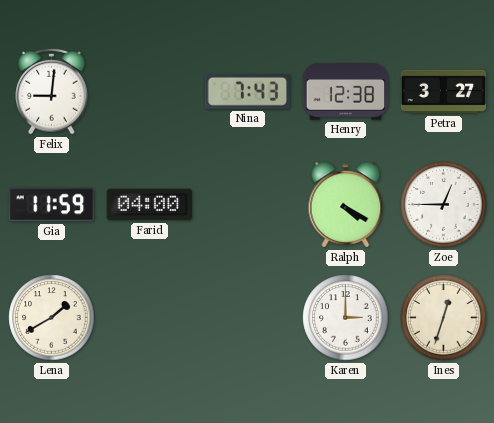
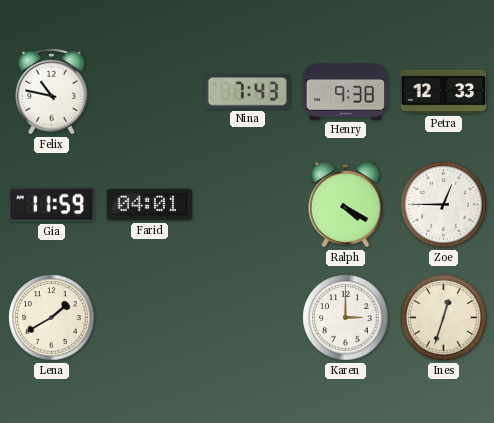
Felix: 9:01 -> 10:47 (52, 91)
Henry: 12:38 -> 9:38 (346, 92)
Petra: 3:27 -> 12:33 (444, 92)
Farid: 04:00 -> 04:01 (150, 205)
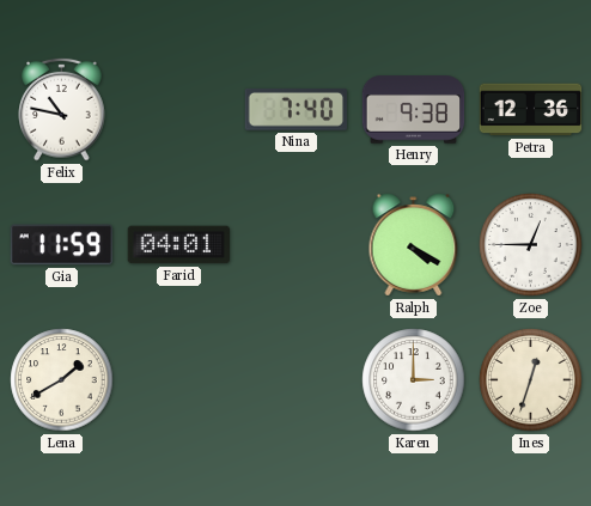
Nina: 7:43 -> 7:40 (295, 109)
Petra: 12:33 -> 12:36 (531, 110)
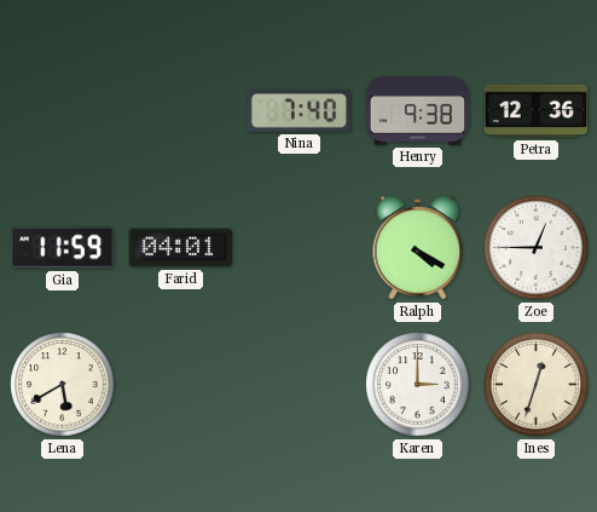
Felix: 10:47 -> none (62, 109)
Lena: 1:40 -> 5:40 (63, 385)
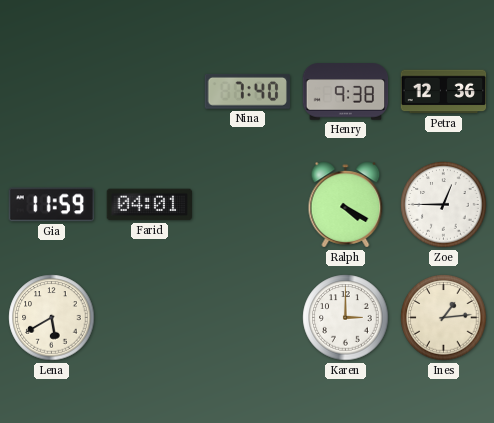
Ines: 12:33 -> 1:14 (444, 318)
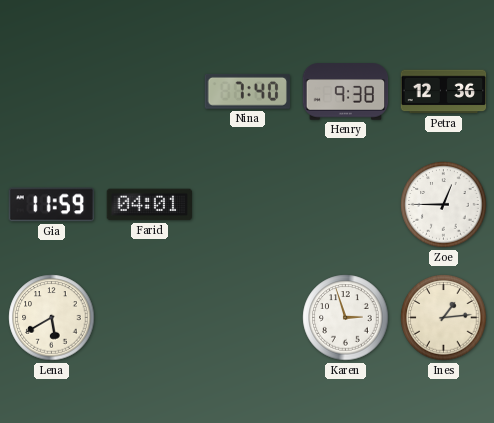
Ralph: 4:20 -> none (346, 205)
Karen: 3:00 -> 2:57 (346, 318)
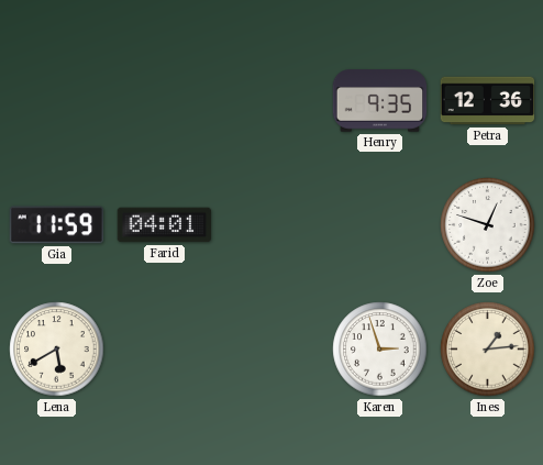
Nina: 7:40 -> none (247, 91)
Henry: 9:38 -> 9:35 (380, 101)
Zoe: 12:45 -> 12:48 (488, 225)
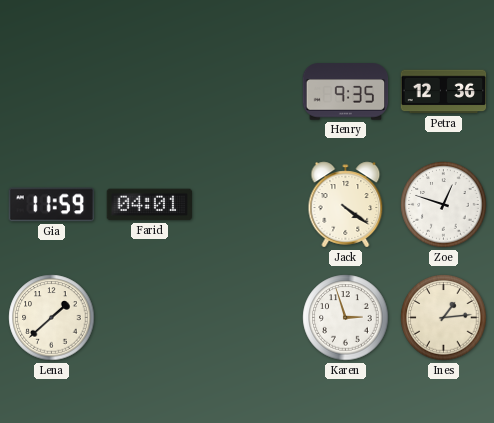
Jack: none -> 4:21 (346, 205)
Lena: 5:40 -> 1:38 (52, 318)
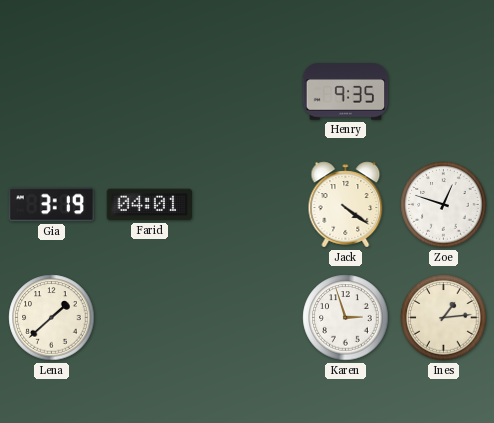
Petra: 12:36 -> none (444, 92)
Gia: 11:59 -> 3:19 (51, 205)
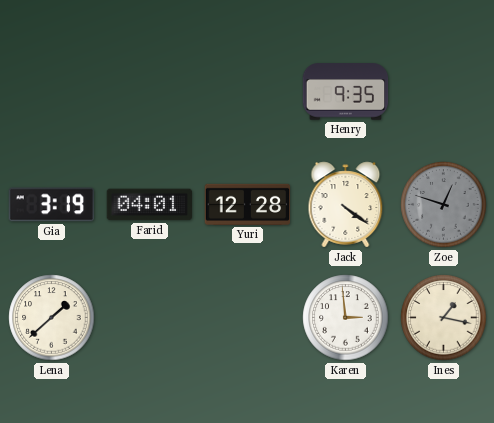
Yuri: none -> 12:28 (248, 204)
Zoe dial: white -> grey (444, 205)
Karen: 2:57 -> 2:59 (346, 318)
Ines: 1:14 -> 1:17 (444, 318)
